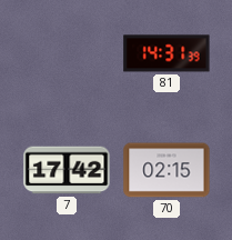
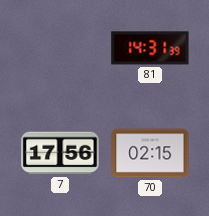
7: 17:42 -> 17:56 (60, 153)
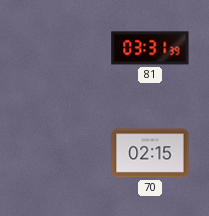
81: 14:31 -> 03:31 (150, 48)
7: 17:56 -> none (60, 153)
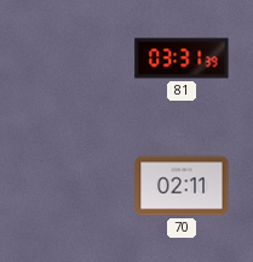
70: 02:15 -> 02:11 (182, 186)
